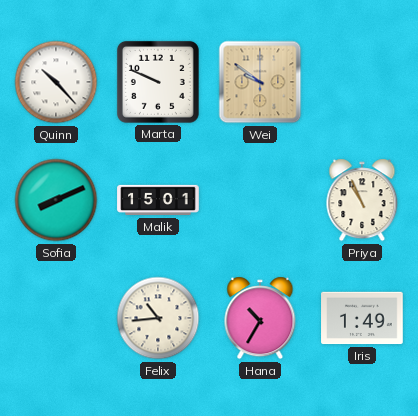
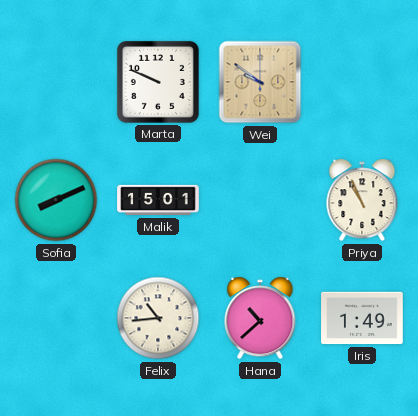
Quinn: 10:23 -> none (56, 82)
Hana: 10:35 -> 10:38 (260, 318)
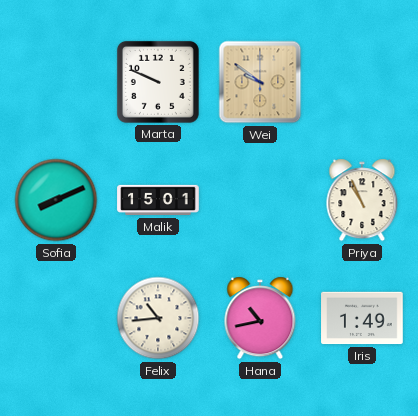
Hana: 10:38 -> 10:43 (260, 318)
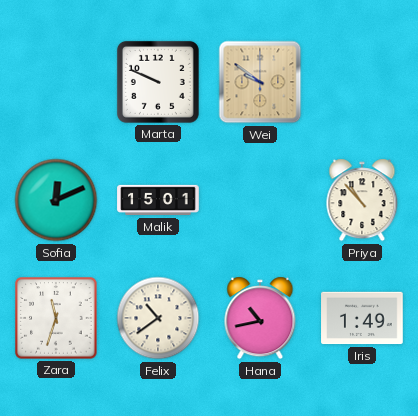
Sofia: 8:11 -> 12:11 (56, 200)
Priya: 10:56 -> 10:53 (362, 200)
Zara: none -> 11:33 (56, 318)
Felix: 10:44 -> 10:39 (158, 318)
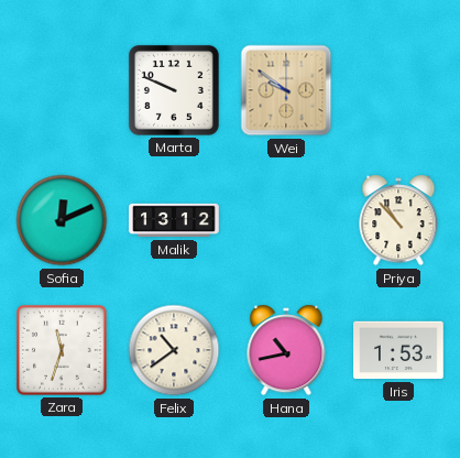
Malik: 15:01 -> 13:12 (174, 220)
Iris: 1:49 -> 1:53 (398, 350)
